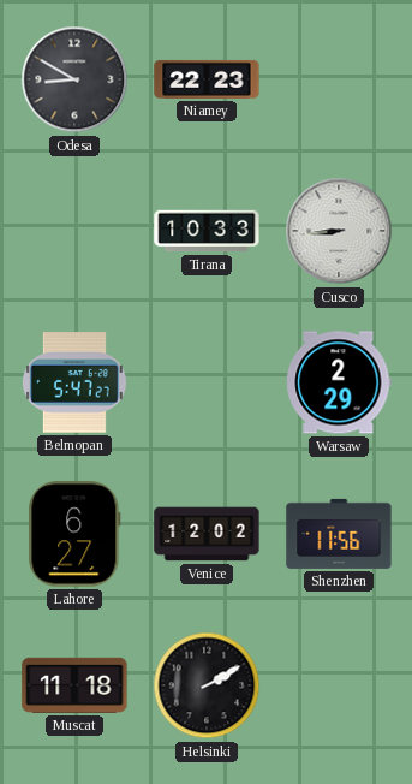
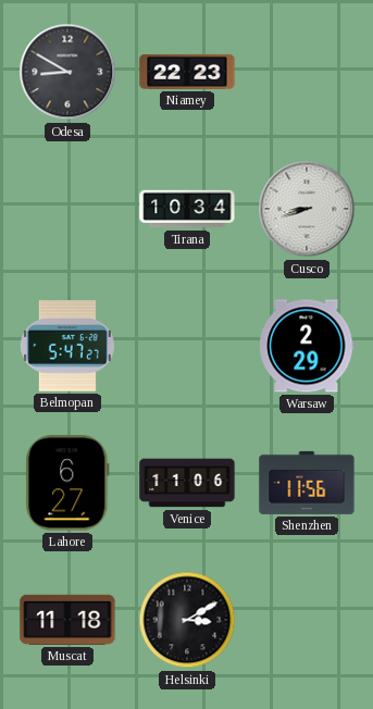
Tirana: 10:33 -> 10:34 (187, 209)
Cusco: 8:44 -> 8:42 (307, 209)
Venice: 12:02 -> 11:06 (187, 483)
Helsinki: 2:10 -> 3:10 (187, 620)
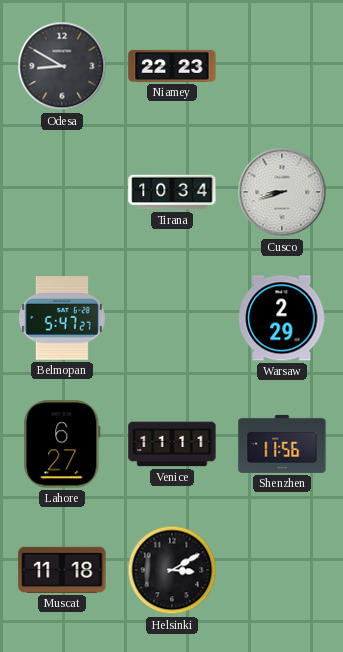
Venice: 11:06 -> 11:11 (172, 444)
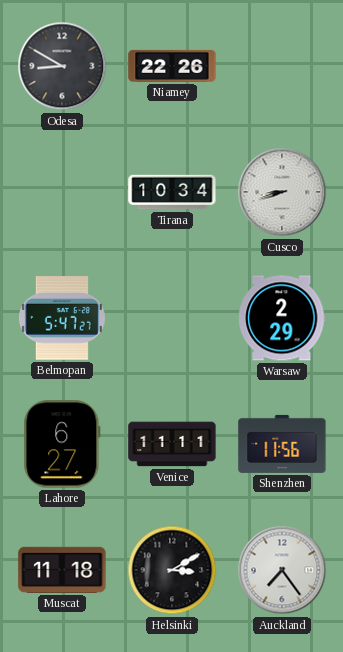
Niamey: 22:23 -> 22:26 (172, 66)
Auckland: none -> 7:24 (282, 570)
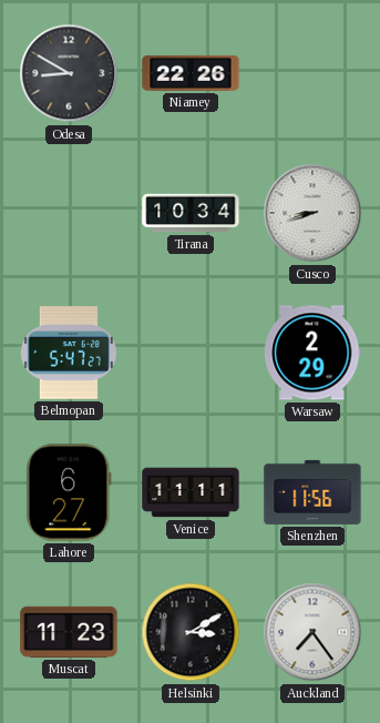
Muscat: 11:18 -> 11:23 (69, 632)
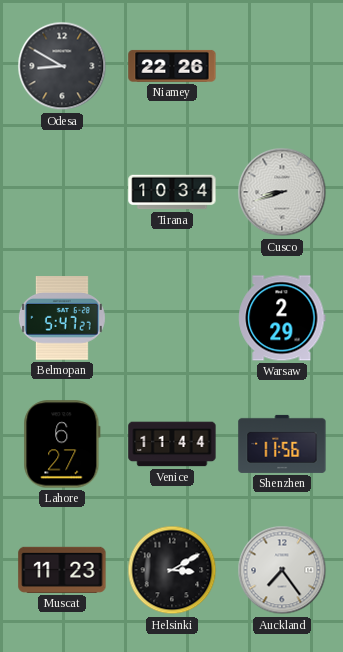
Venice: 11:11 -> 11:44 (172, 444)
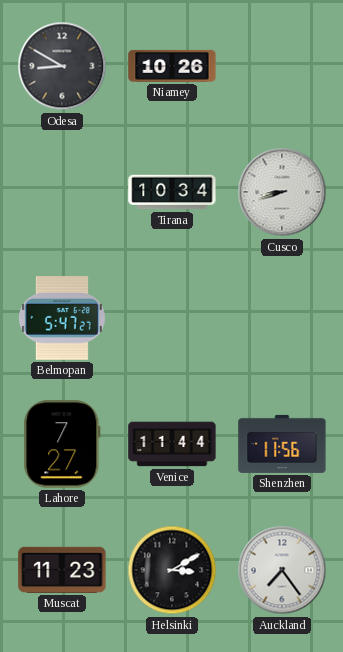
Niamey: 22:26 -> 10:26 (172, 66)
Warsaw: 2:29 -> none (282, 318)
Lahore: 6:27 -> 7:27 (62, 444)
